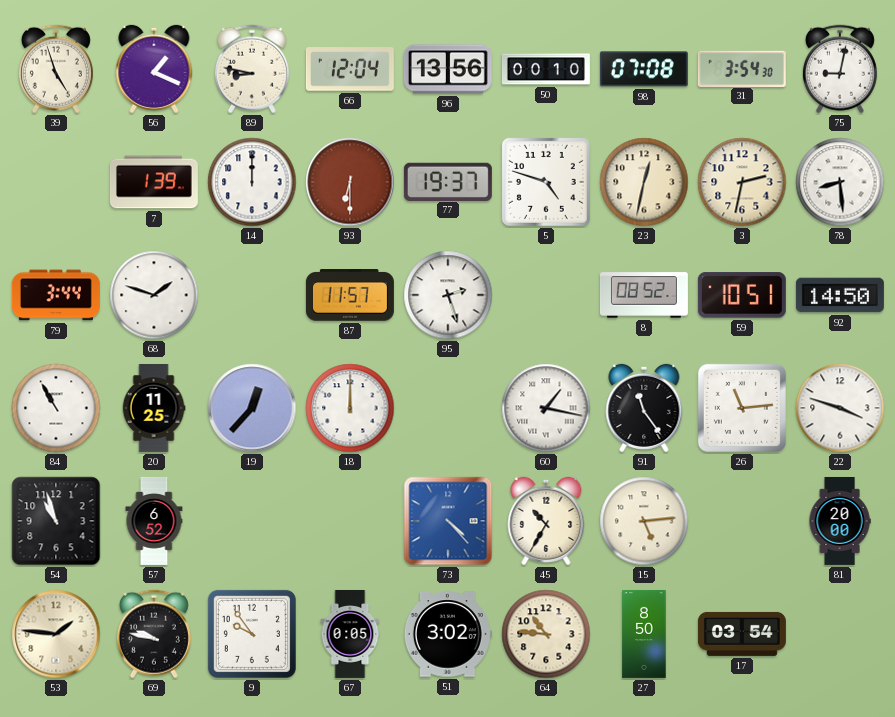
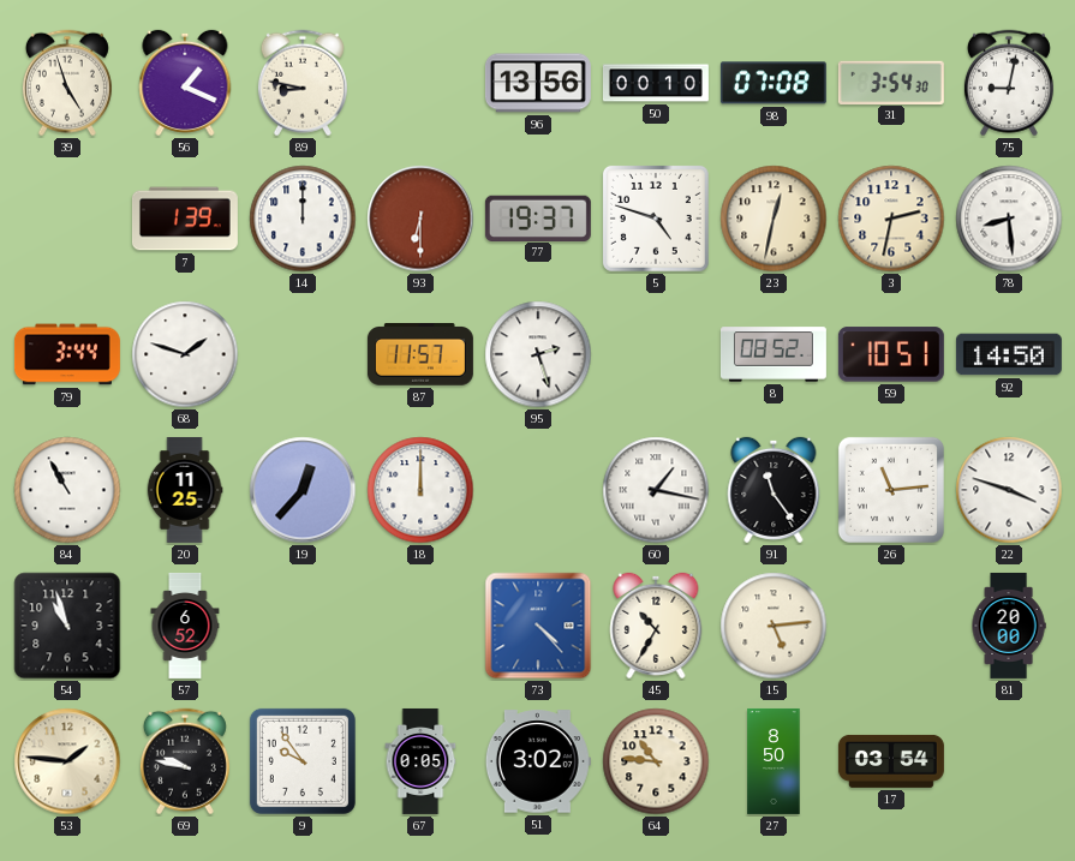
66: 12:04 -> none (350, 69)
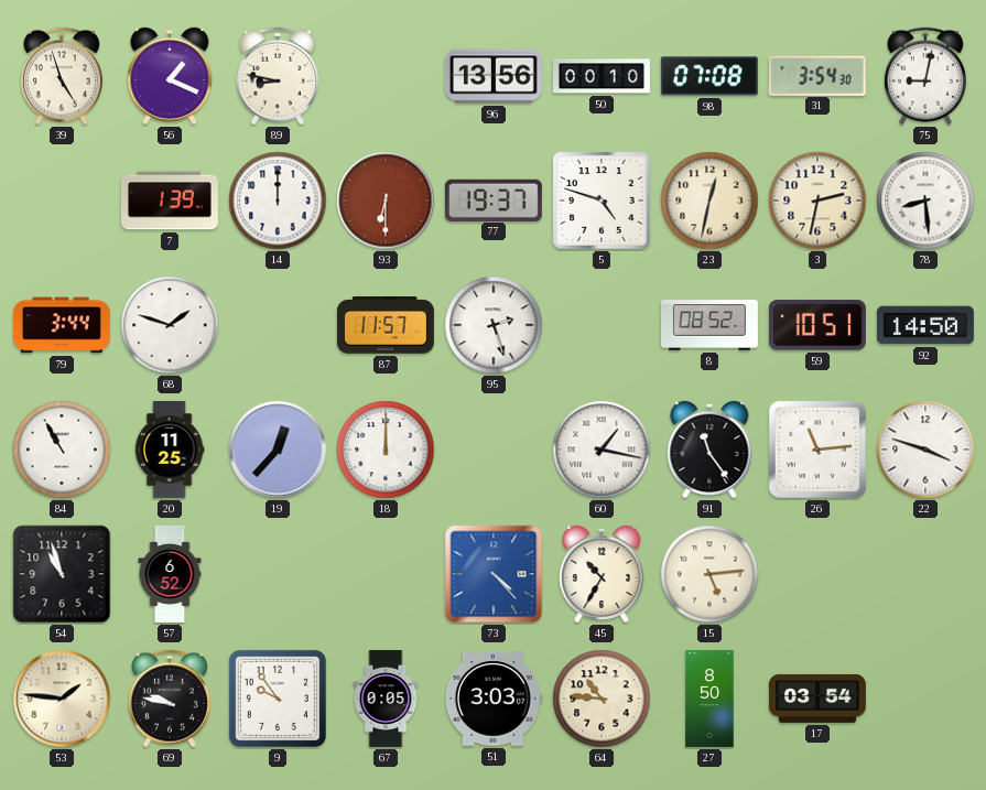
81: 20:00 -> none (1009, 626)
51: 3:02 -> 3:03 (494, 699)
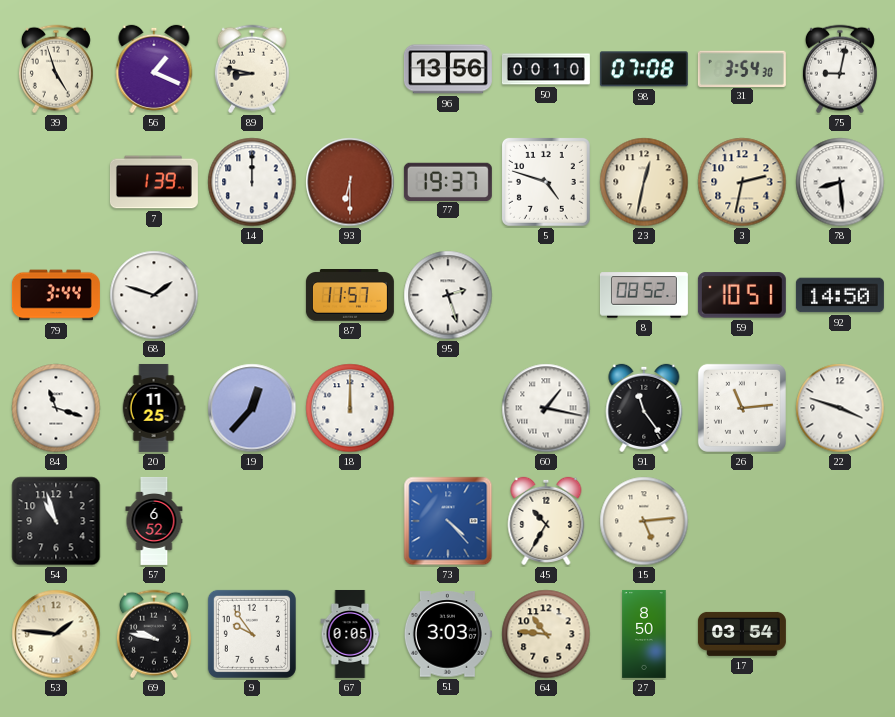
84: 10:55 -> 11:18 (56, 408)
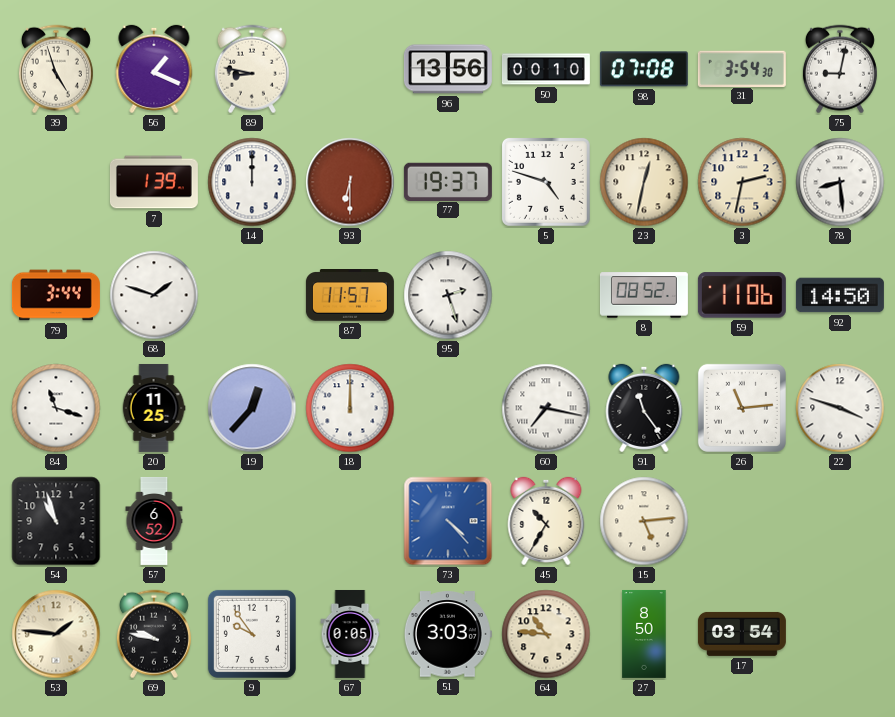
59: 10:51 -> 11:06 (742, 295)
60: 1:17 -> 7:17 (546, 408)
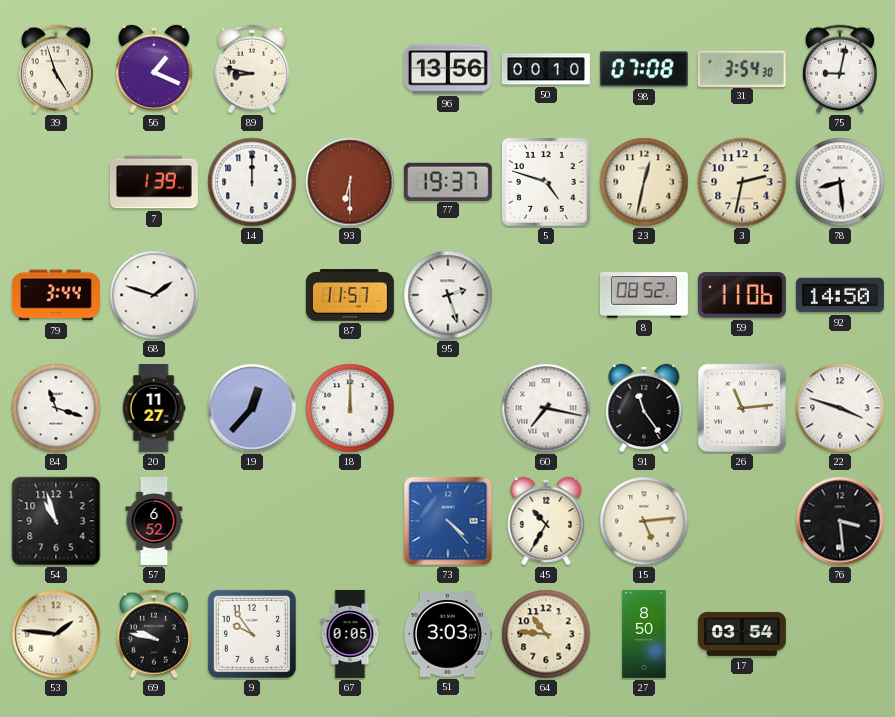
20: 11:25 -> 11:27 (154, 408)
76: none -> 3:29 (840, 521)
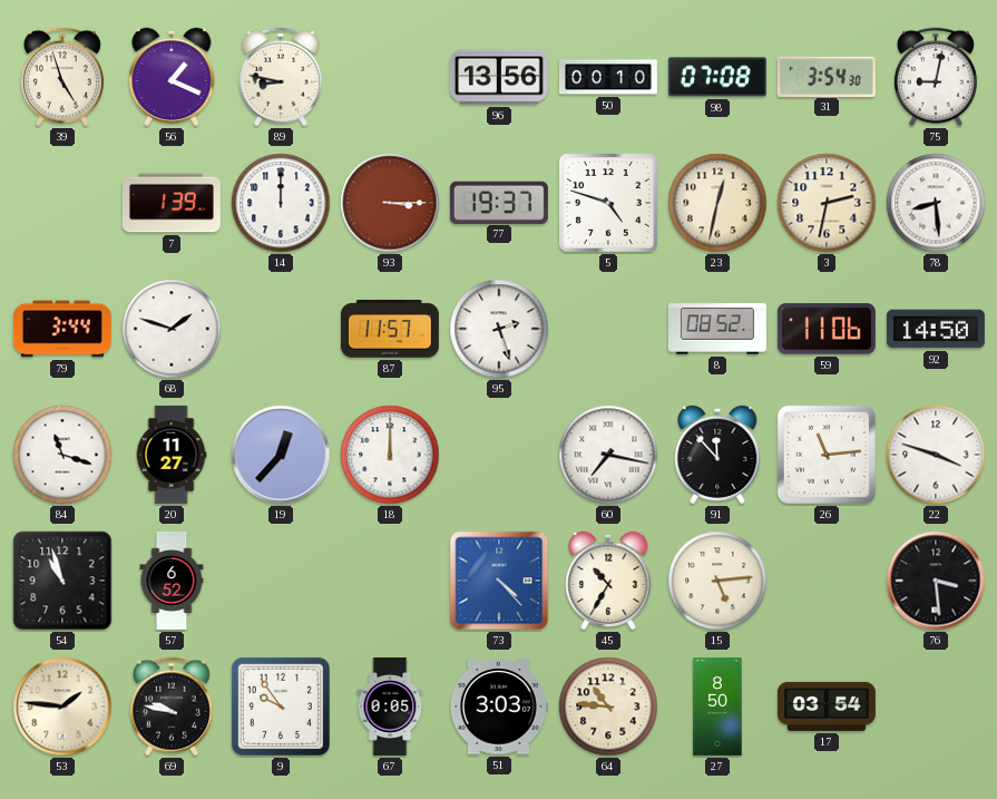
93: 6:30 -> 3:15 (390, 203)
91: 11:24 -> 11:53 (717, 455)
